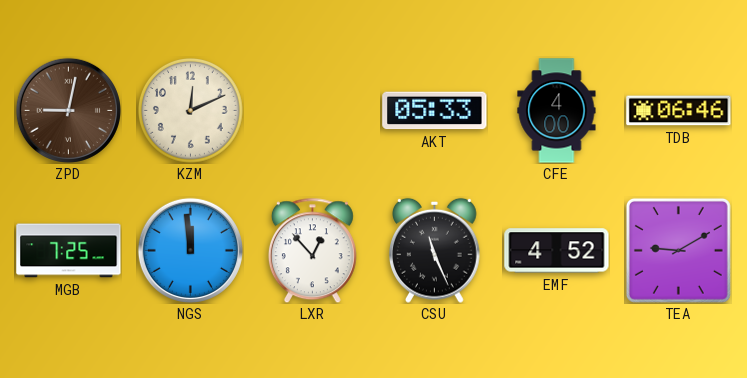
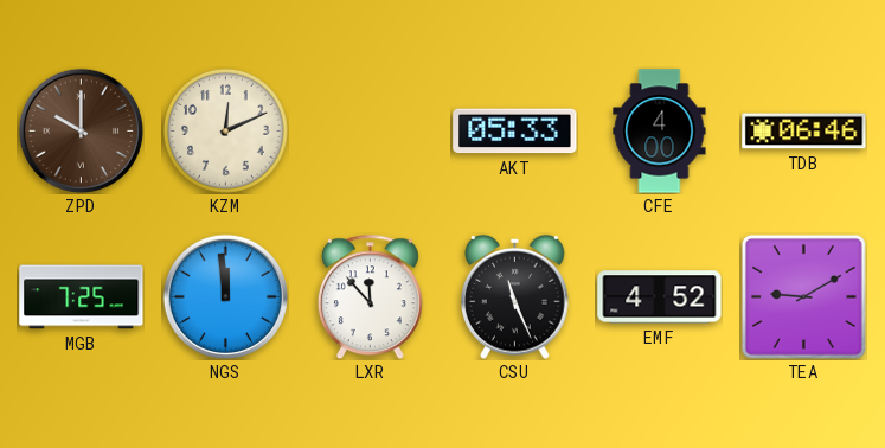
ZPD: 9:02 -> 10:00 (81, 130)
LXR: 12:53 -> 11:53 (370, 296)
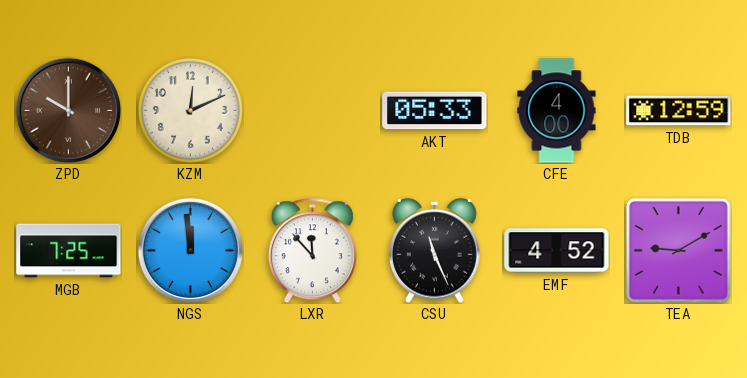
TDB: 06:46 -> 12:59 (679, 111)
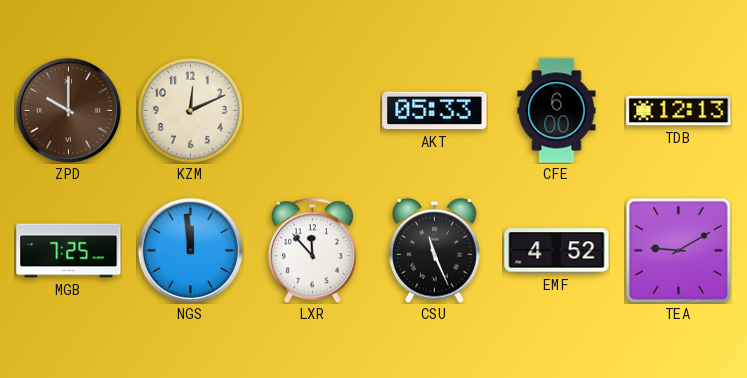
CFE: 4:00 -> 6:00 (557, 111)
TDB: 12:59 -> 12:13 (679, 111)
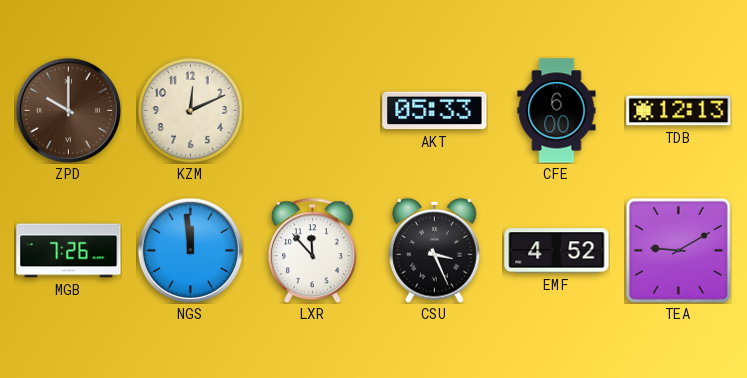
MGB: 7:25 -> 7:26 (69, 251)
CSU: 11:26 -> 3:26 (435, 250)
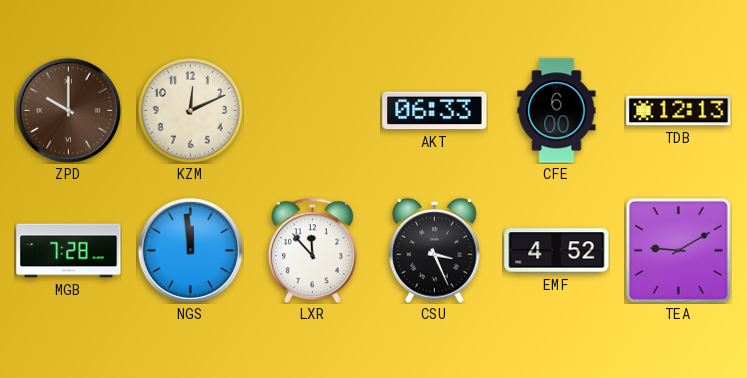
AKT: 05:33 -> 06:33 (435, 111)
MGB: 7:26 -> 7:28 (69, 251)
